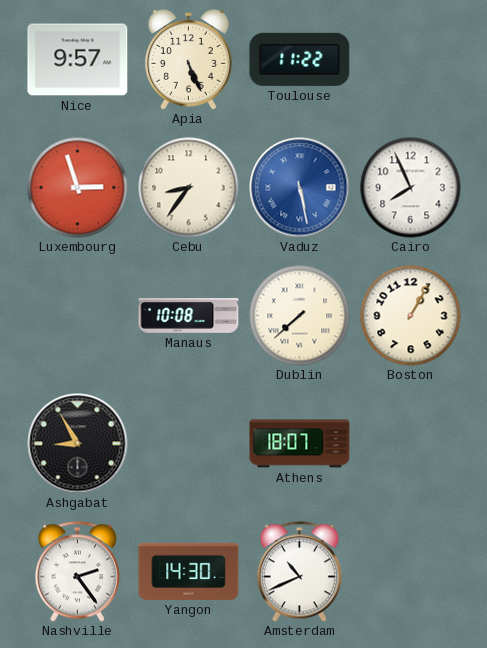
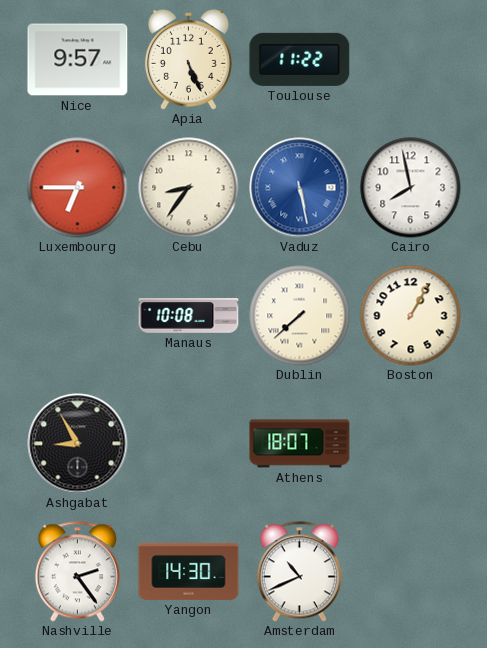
Luxembourg: 2:57 -> 6:45 (78, 188)
Cairo: 7:56 -> 7:58 (411, 188)
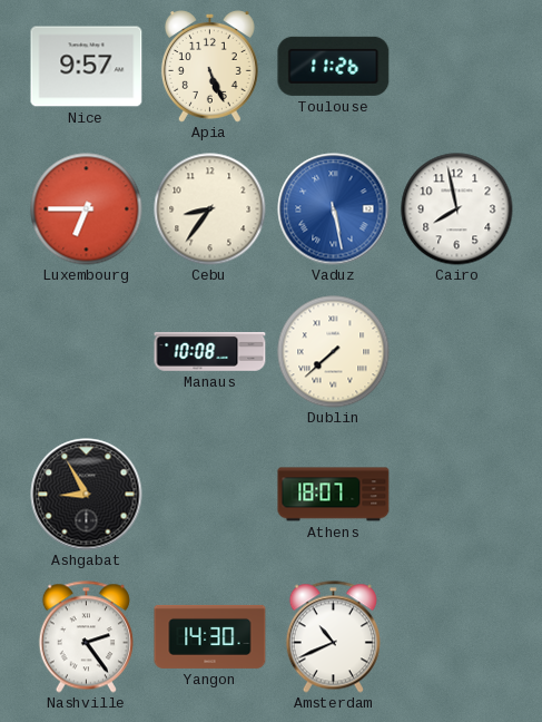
Toulouse: 11:22 -> 11:26 (334, 66)
Boston: 1:05 -> none (411, 316)
